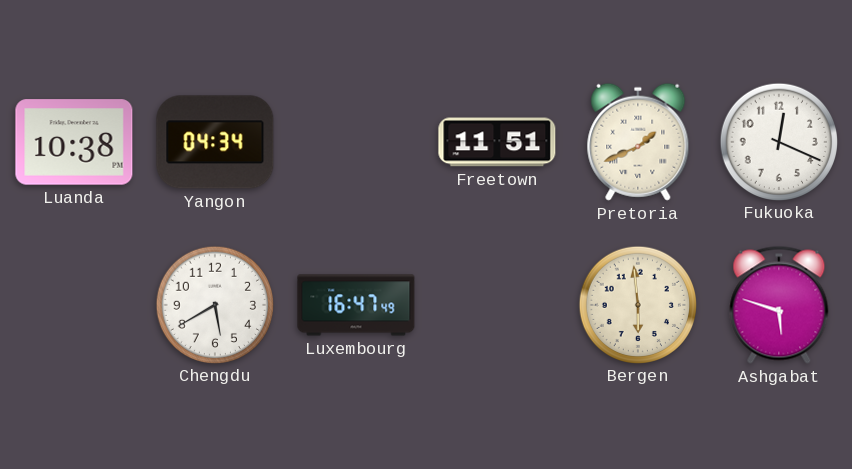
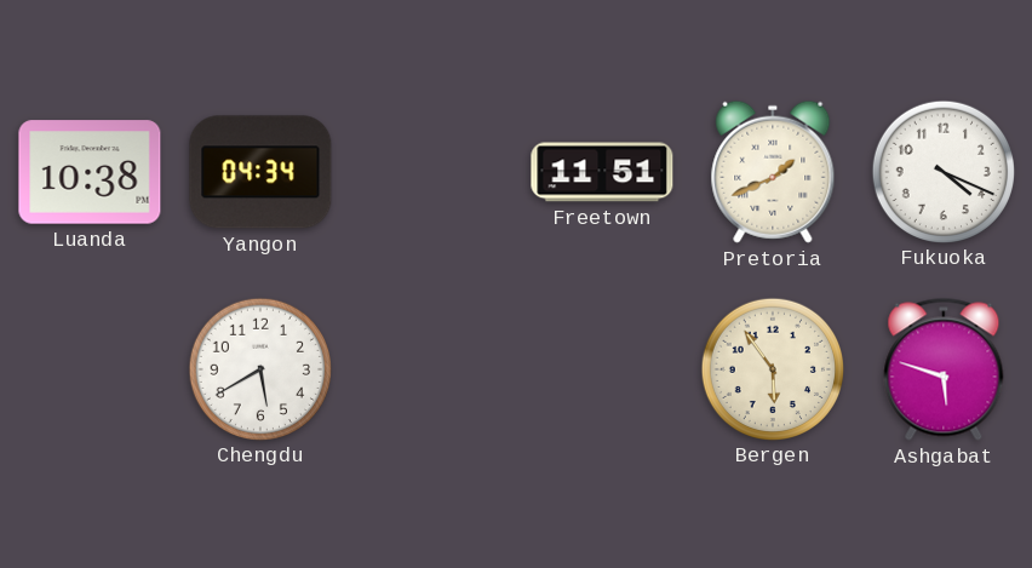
Fukuoka: 12:19 -> 4:19 (942, 171)
Luxembourg: 16:47 -> none (356, 305)
Bergen: 5:59 -> 5:54 (772, 368)
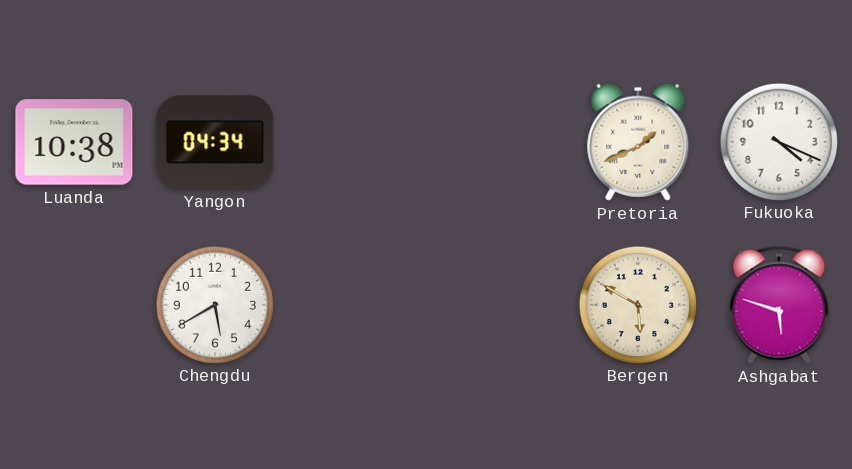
Freetown: 11:51 -> none (602, 172)
Bergen: 5:54 -> 5:50 (637, 304)
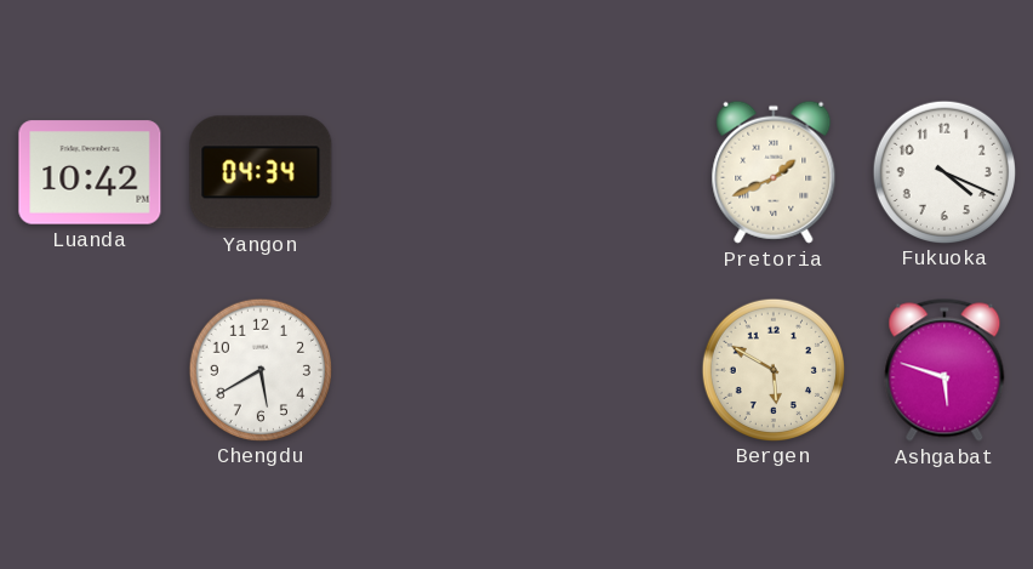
Luanda: 10:38 -> 10:42 (90, 172)
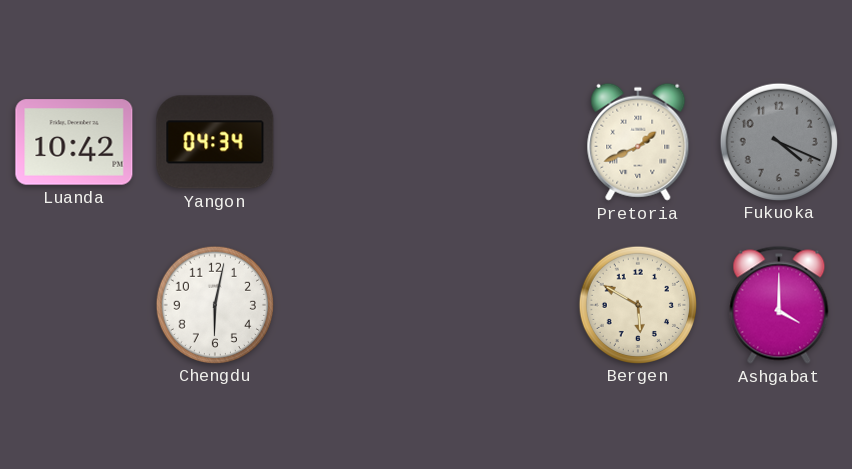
Fukuoka dial: white -> grey (778, 141)
Chengdu: 5:40 -> 6:02 (214, 304)
Ashgabat: 5:48 -> 4:00 (779, 305)
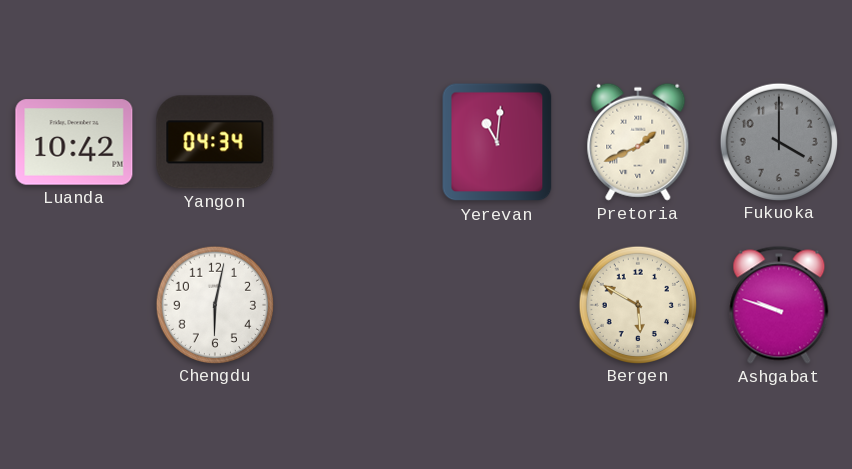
Yerevan: none -> 11:01 (497, 142)
Fukuoka: 4:19 -> 4:00 (778, 141)
Ashgabat: 4:00 -> 9:48 (779, 305)
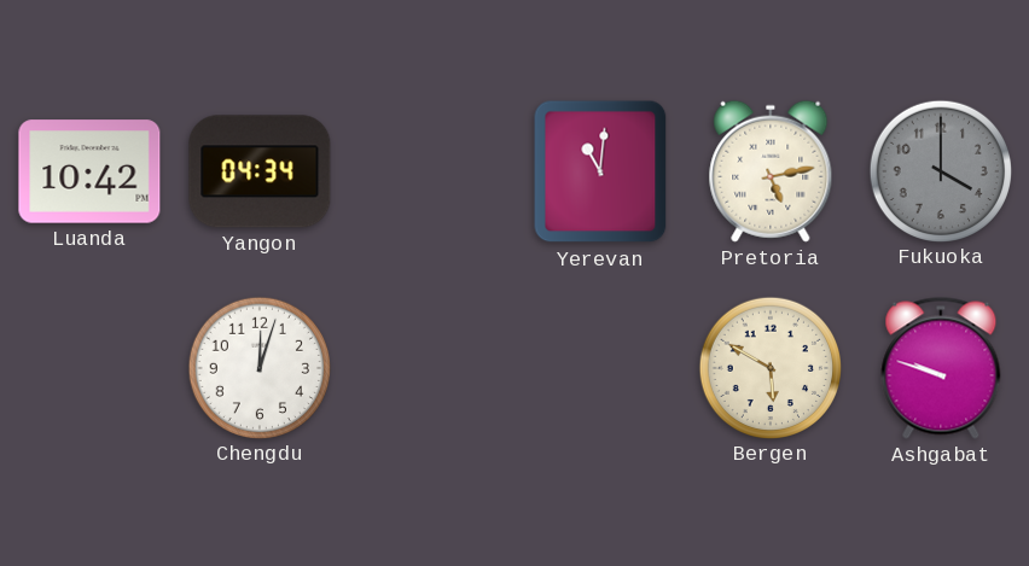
Pretoria: 1:41 -> 5:13 (771, 171)
Chengdu: 6:02 -> 12:03 (258, 367)
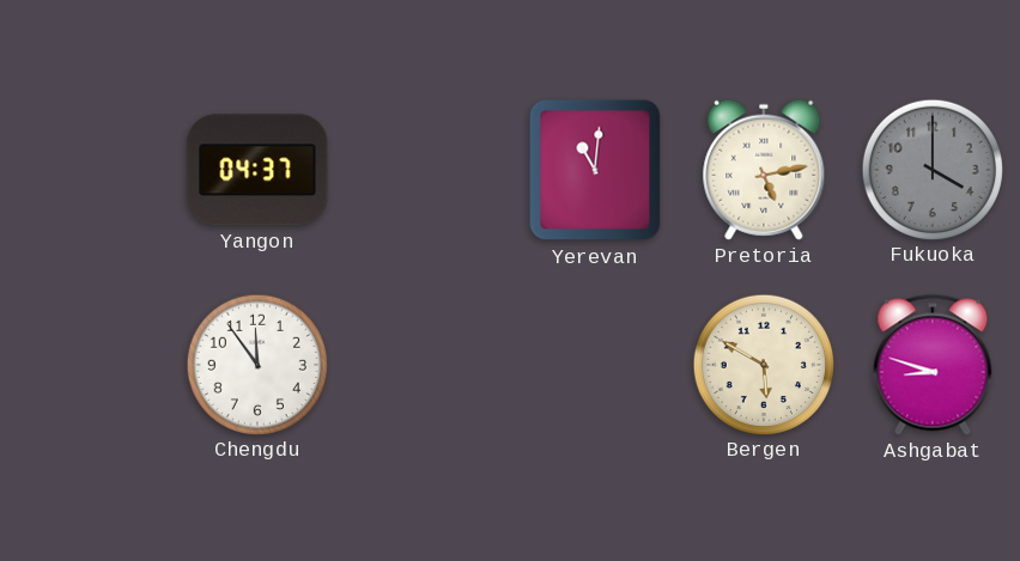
Luanda: 10:42 -> none (89, 171)
Yangon: 04:34 -> 04:37 (257, 170)
Chengdu: 12:03 -> 11:54 (256, 364)
Ashgabat: 9:48 -> 8:48 (933, 365)
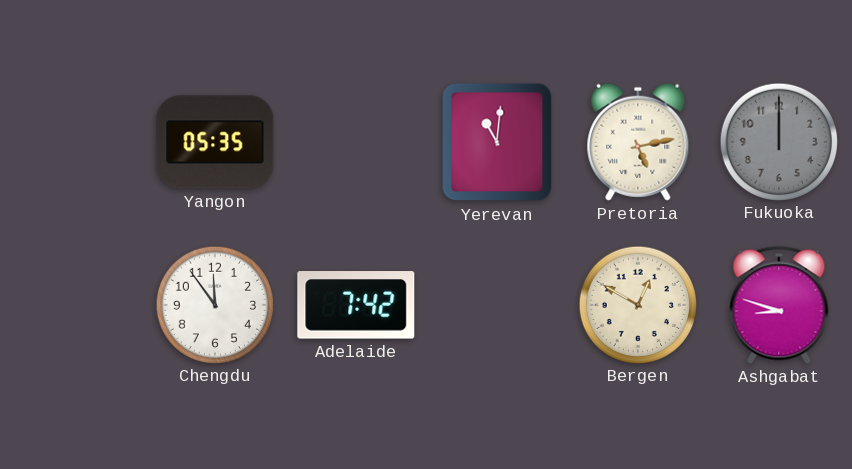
Yangon: 04:37 -> 05:35 (215, 142)
Fukuoka: 4:00 -> 12:00 (778, 141)
Adelaide: none -> 7:42 (356, 305)
Bergen: 5:50 -> 12:50 (637, 304)
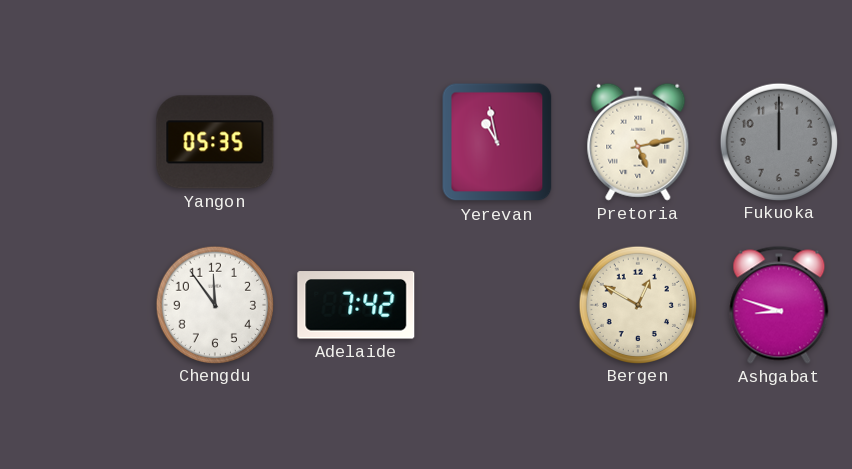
Yerevan: 11:01 -> 10:58 (497, 142)
